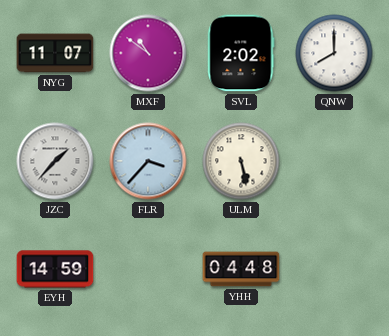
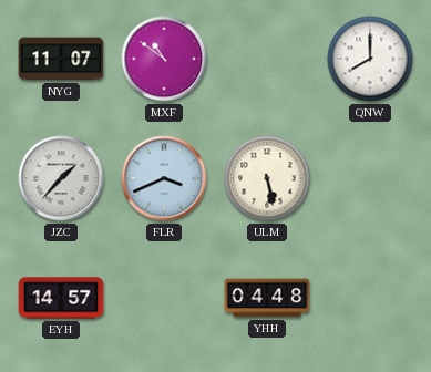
SVL: 2:02 -> none (241, 53)
FLR: 3:37 -> 3:41 (164, 178)
EYH: 14:59 -> 14:57 (61, 298)
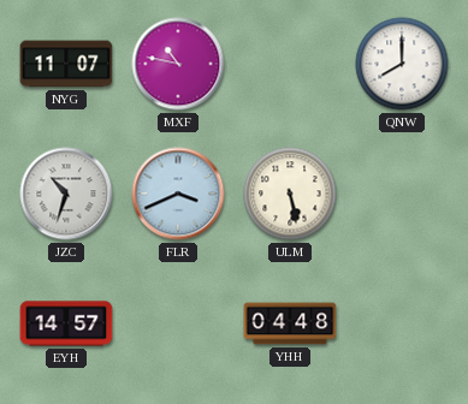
MXF: 10:51 -> 10:47 (178, 64)
JZC: 1:37 -> 10:33 (66, 194)
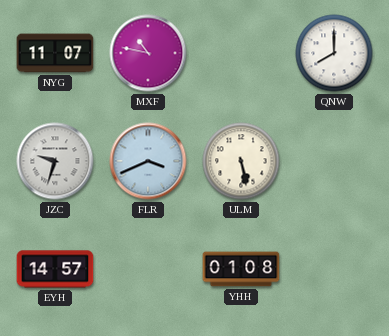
JZC: 10:33 -> 9:33 (55, 161)
YHH: 04:48 -> 01:08 (241, 269)
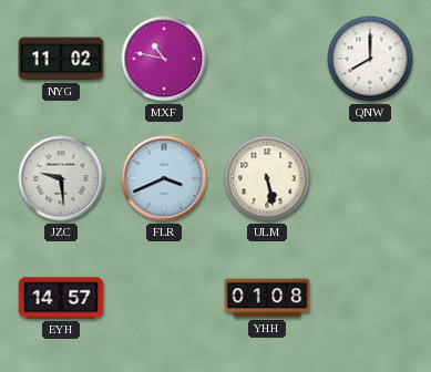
NYG: 11:07 -> 11:02 (61, 59)
JZC: 9:33 -> 9:29 (61, 178)
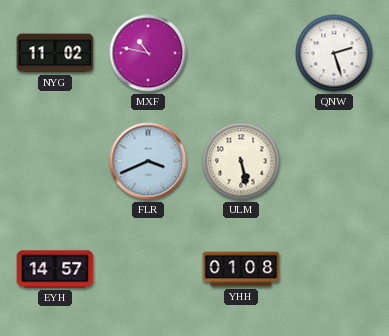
QNW: 8:00 -> 2:27 (334, 53)
JZC: 9:29 -> none (61, 178)
